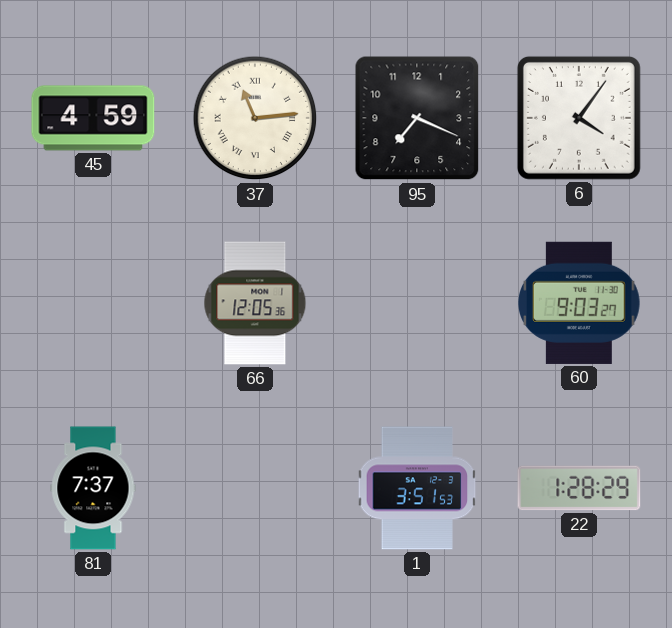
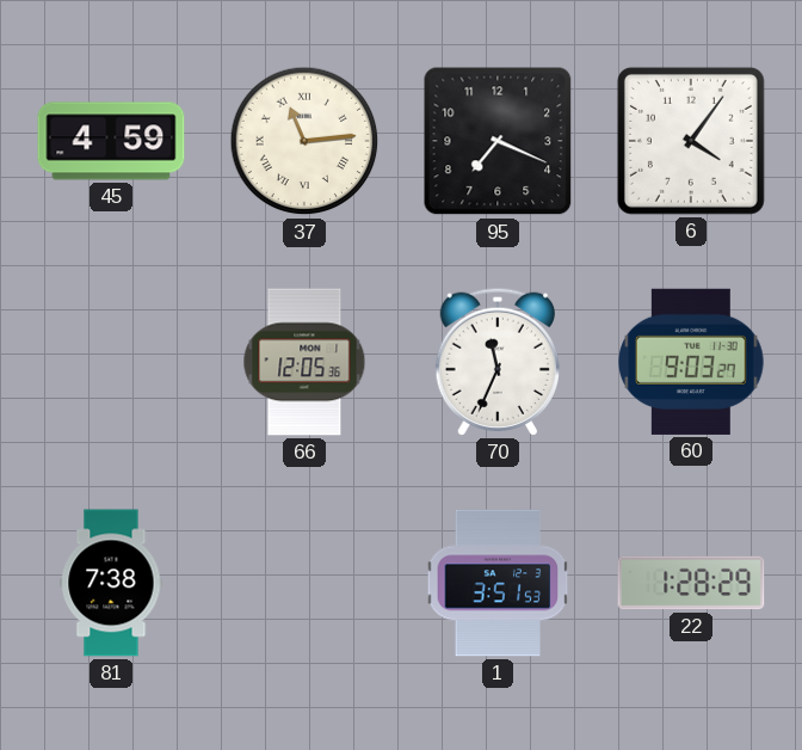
70: none -> 11:34 (498, 362)
81: 7:37 -> 7:38 (111, 583)
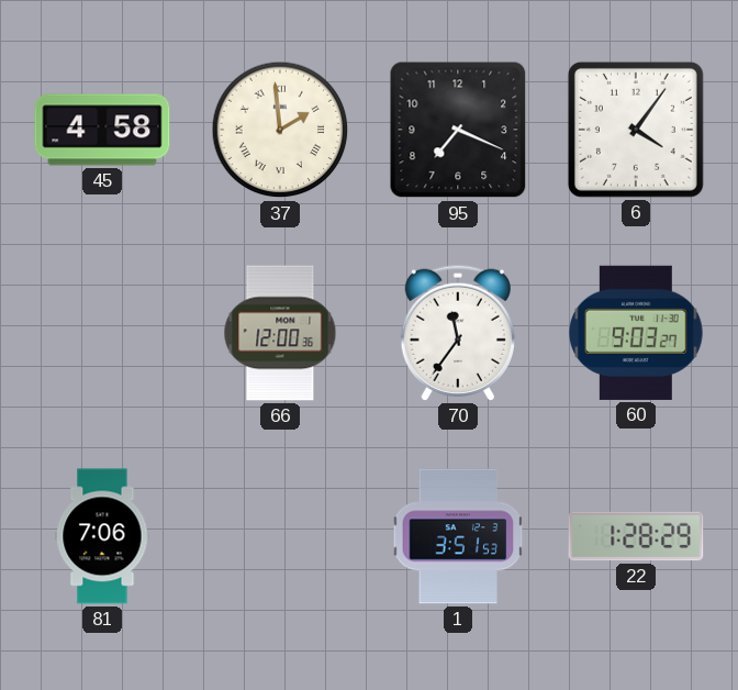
45: 4:59 -> 4:58 (102, 130)
37: 11:14 -> 1:59 (280, 130)
66: 12:05 -> 12:00 (280, 333)
70: 11:34 -> 11:36 (458, 333)
81: 7:38 -> 7:06 (102, 536)
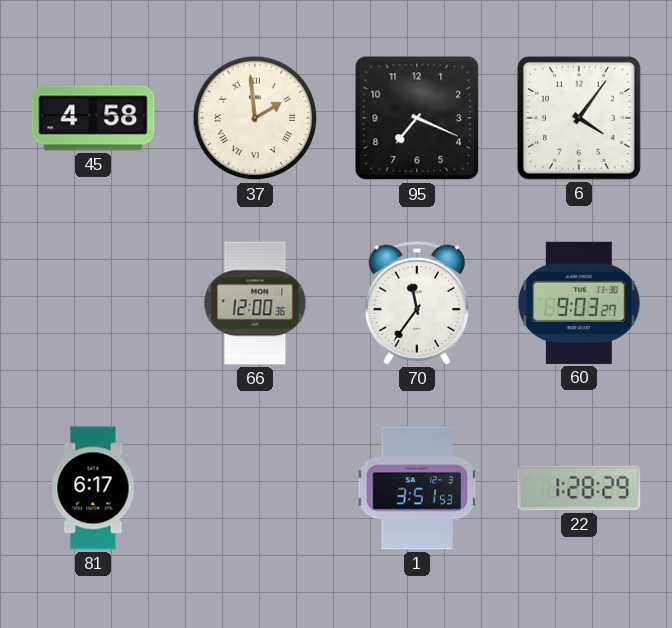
81: 7:06 -> 6:17 (93, 488)
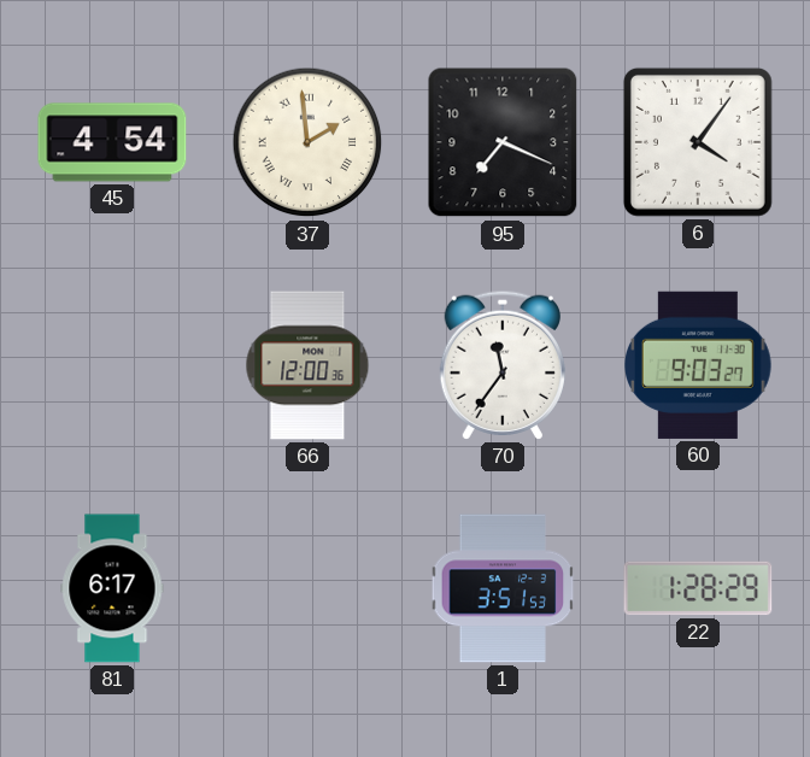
45: 4:58 -> 4:54 (112, 142)
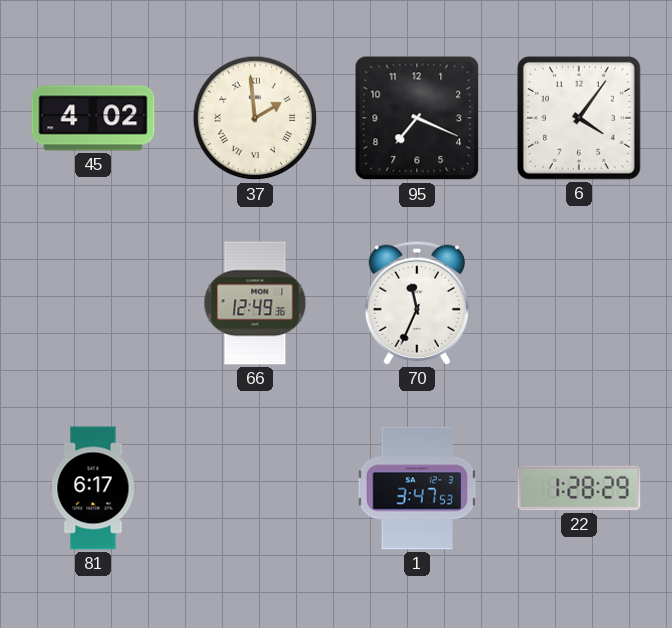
45: 4:54 -> 4:02 (93, 118)
66: 12:00 -> 12:49 (255, 303)
70: 11:36 -> 11:34 (417, 303)
60: 9:03 -> none (699, 365)
1: 3:51 -> 3:47 (417, 488)
